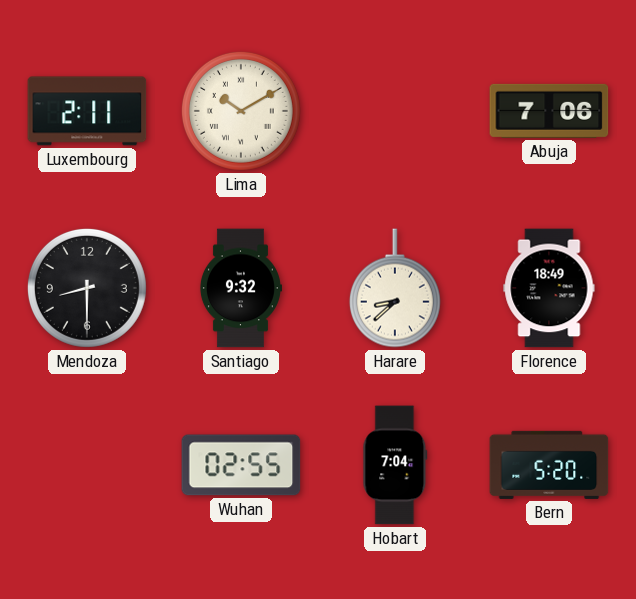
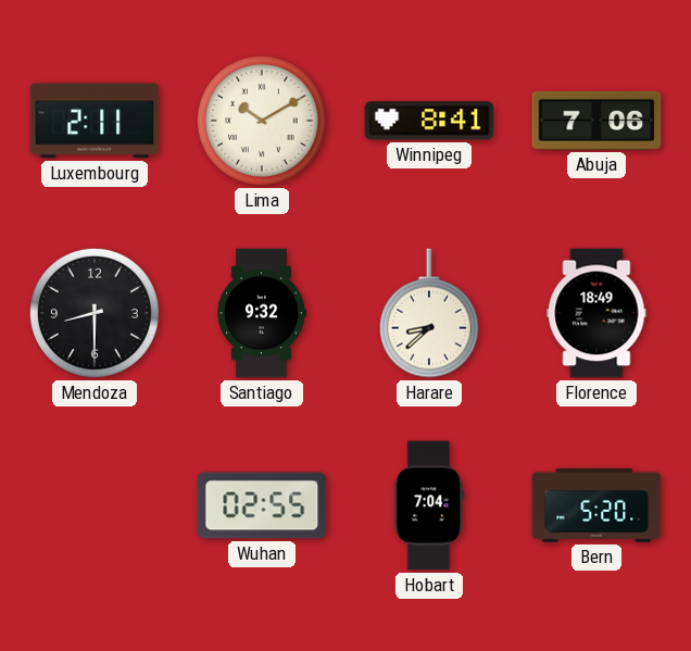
Winnipeg: none -> 8:41 (429, 121)
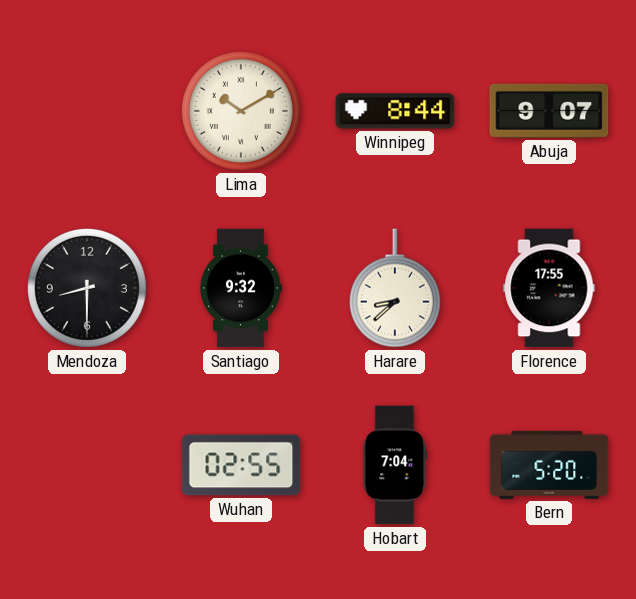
Luxembourg: 2:11 -> none (95, 121)
Winnipeg: 8:41 -> 8:44 (395, 111)
Abuja: 7:06 -> 9:07 (549, 111)
Florence: 18:49 -> 17:55 (549, 288)
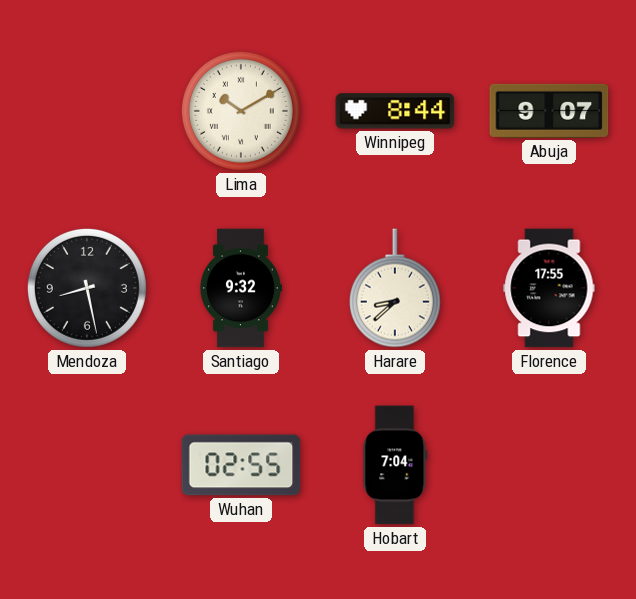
Mendoza: 8:30 -> 8:28 (87, 288)
Bern: 5:20 -> none (549, 465)
